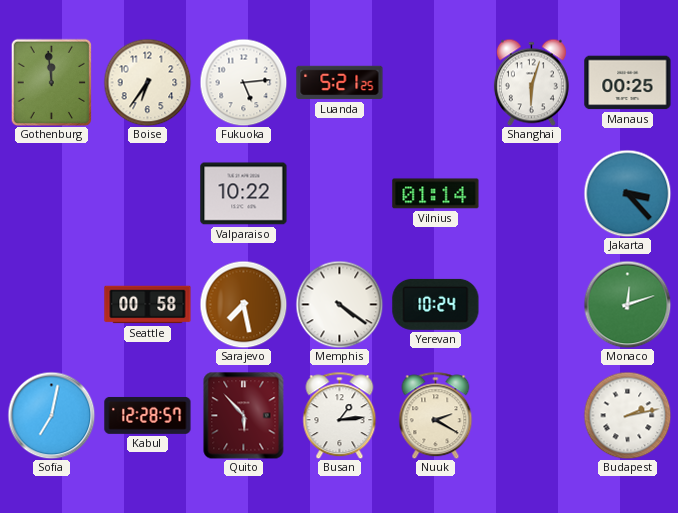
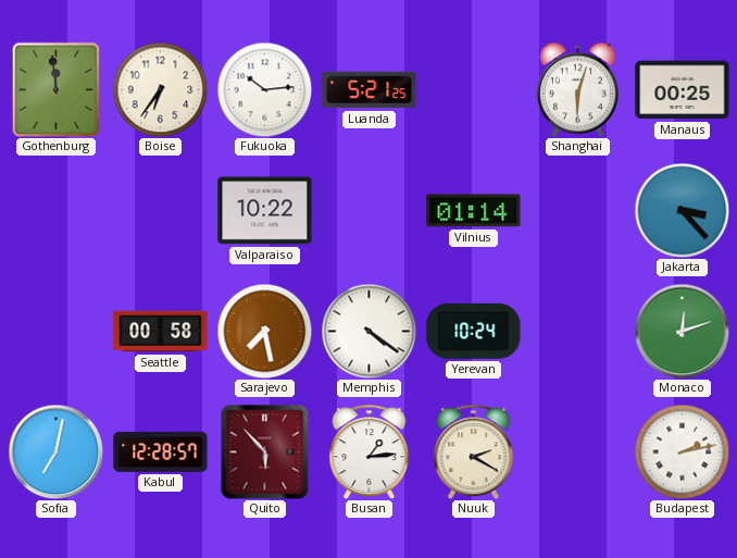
Fukuoka: 5:14 -> 10:14 (264, 89)
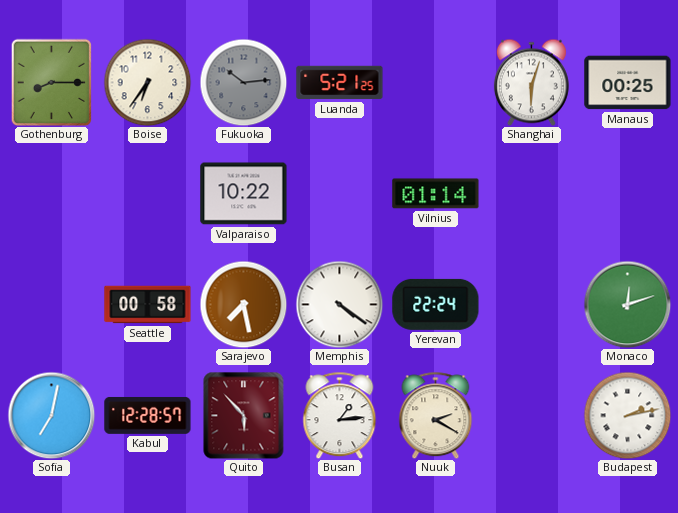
Gothenburg: 11:59 -> 8:15 (52, 82)
Fukuoka dial: white -> grey (243, 82)
Jakarta: 3:23 -> none (682, 210)
Yerevan: 10:24 -> 22:24 (436, 304)
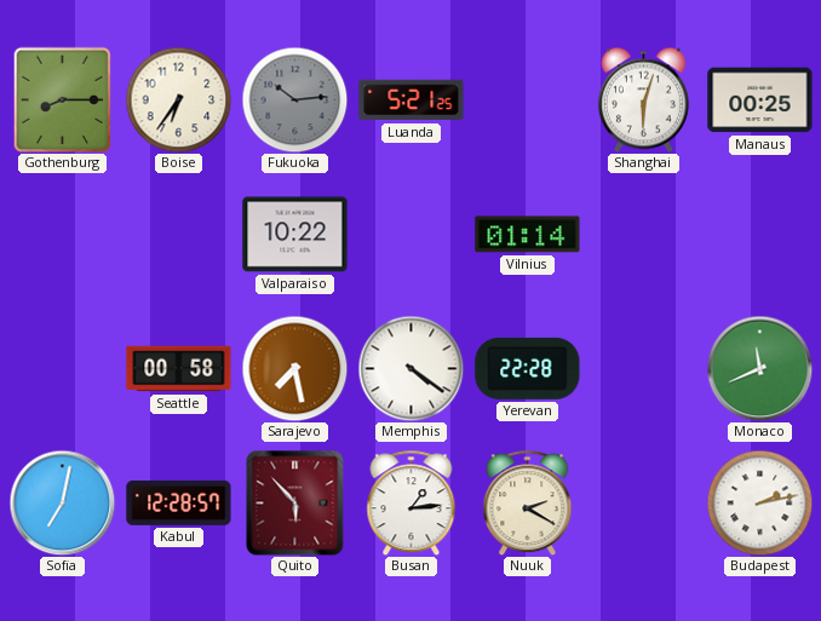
Yerevan: 22:24 -> 22:28 (528, 368)
Monaco: 12:12 -> 11:41 (759, 368)
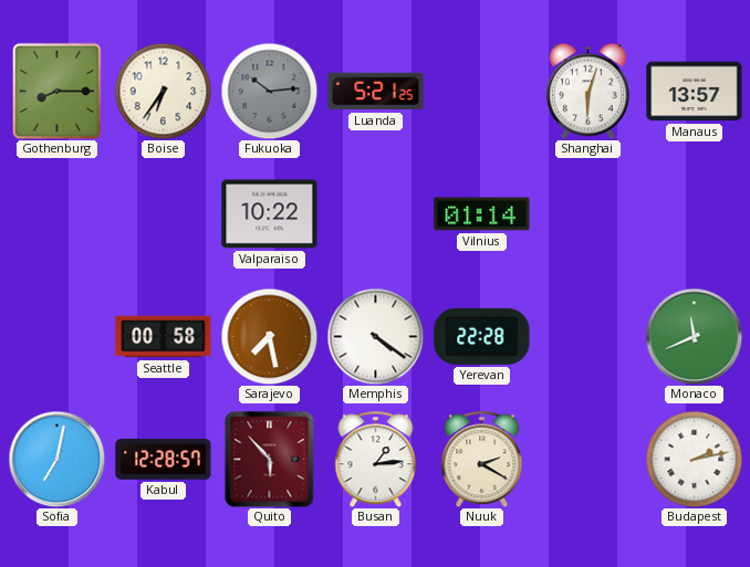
Manaus: 00:25 -> 13:57 (695, 92)
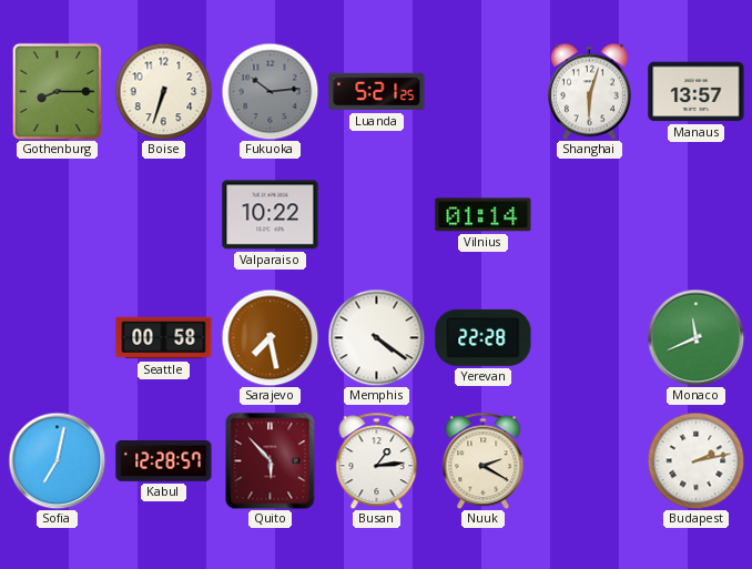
Boise: 6:36 -> 6:33 (163, 91)
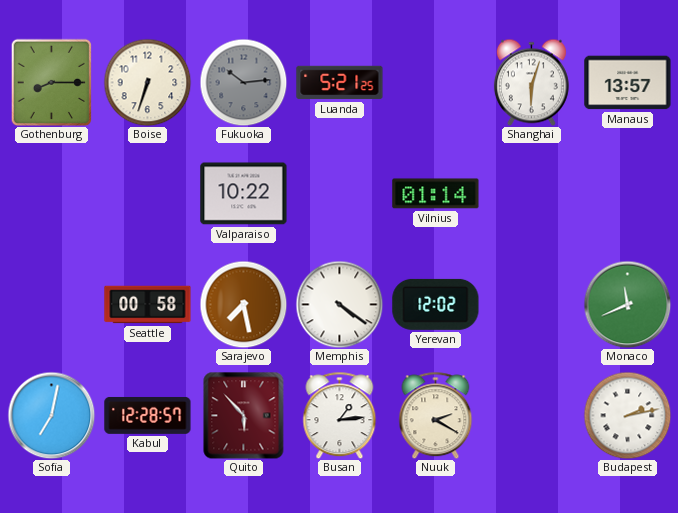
Yerevan: 22:28 -> 12:02 (436, 304)
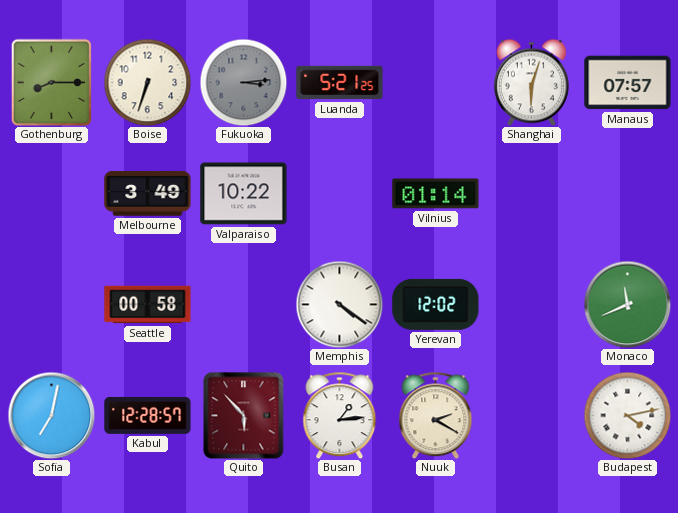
Fukuoka: 10:14 -> 3:14 (243, 82)
Manaus: 13:57 -> 07:57 (628, 83)
Melbourne: none -> 3:49 (148, 194)
Sarajevo: 7:28 -> none (243, 304)
Budapest: 2:13 -> 4:13 (627, 415)
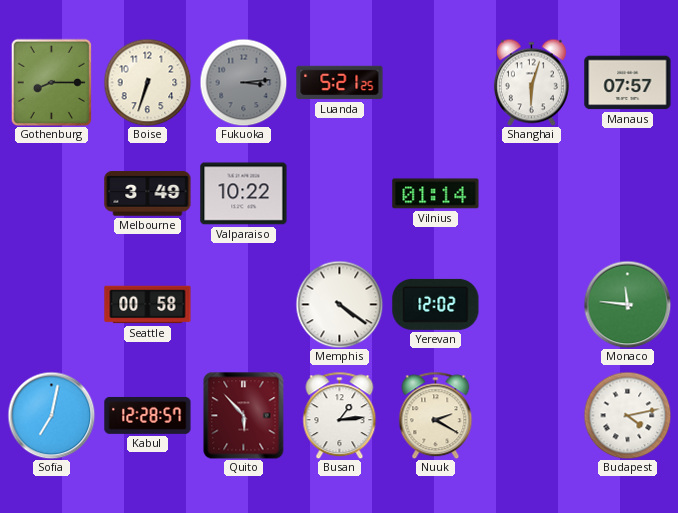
Monaco: 11:41 -> 11:46 (627, 304)
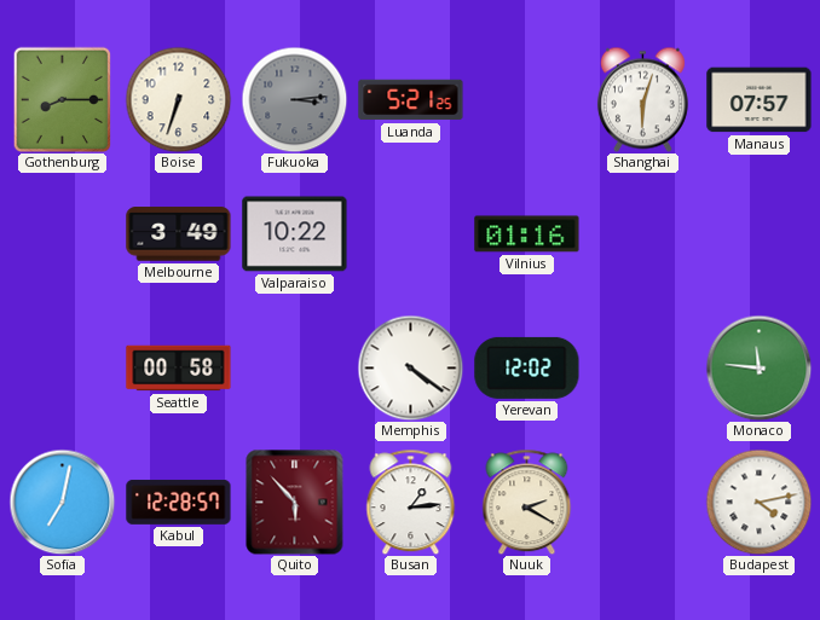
Vilnius: 01:14 -> 01:16 (527, 234)
